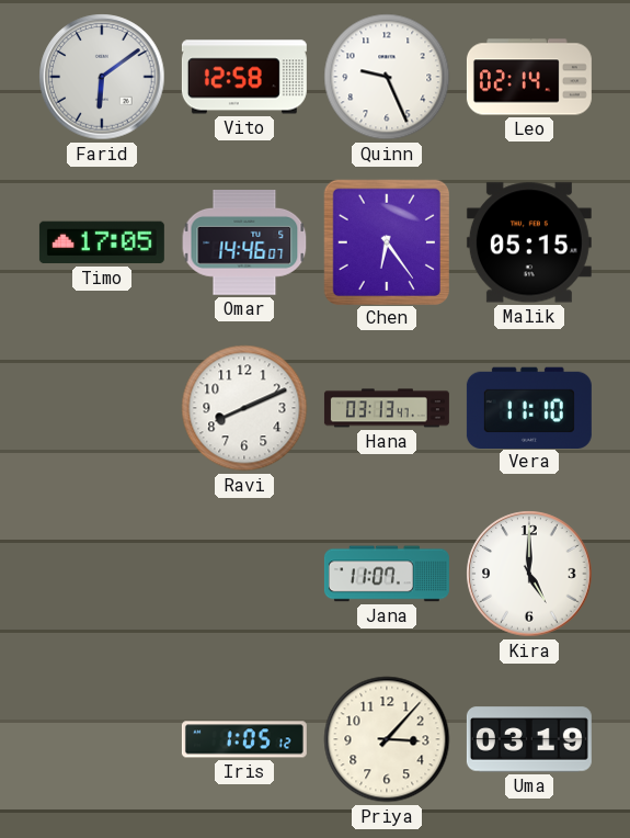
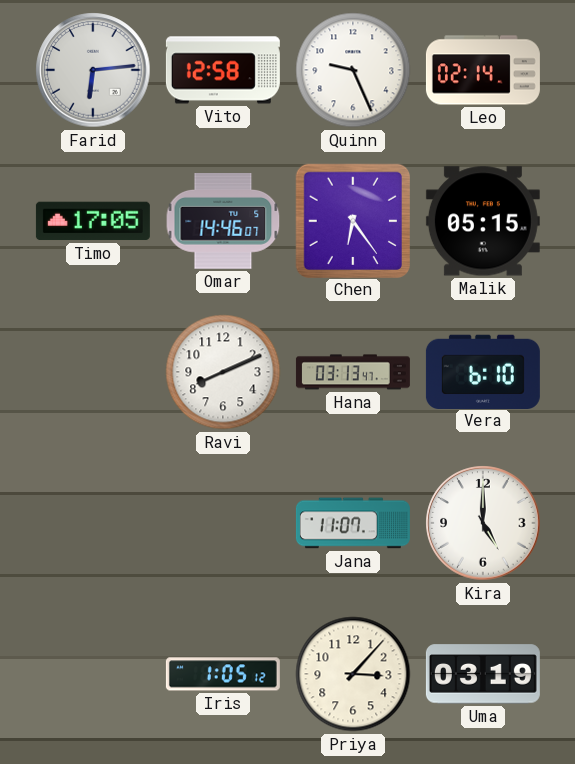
Farid: 6:09 -> 6:14 (93, 70)
Vera: 11:10 -> 6:10 (483, 371)
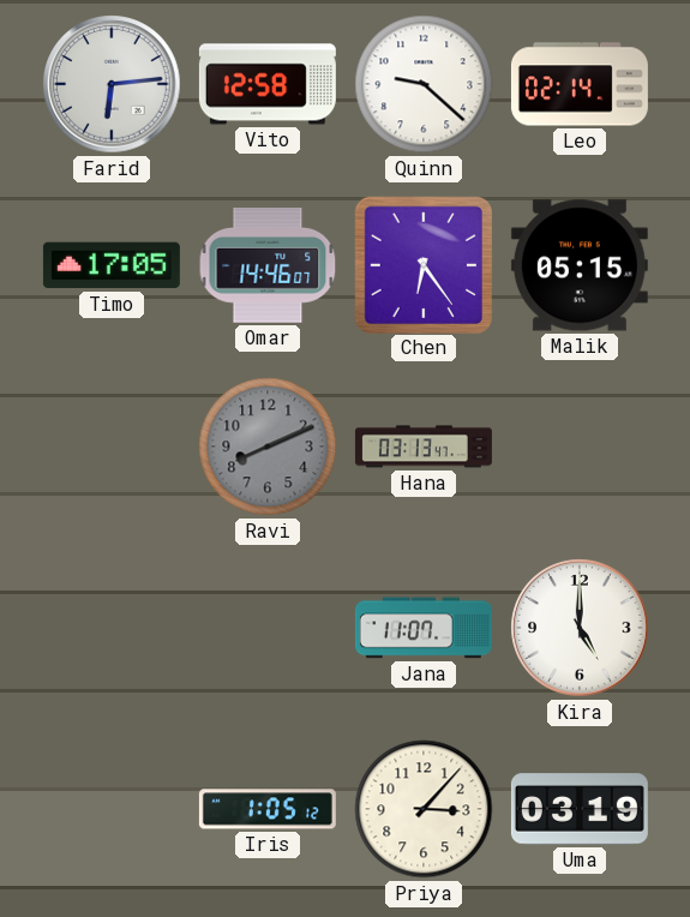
Quinn: 9:26 -> 9:22 (424, 84)
Ravi dial: white -> grey (268, 446)
Vera: 6:10 -> none (483, 371)
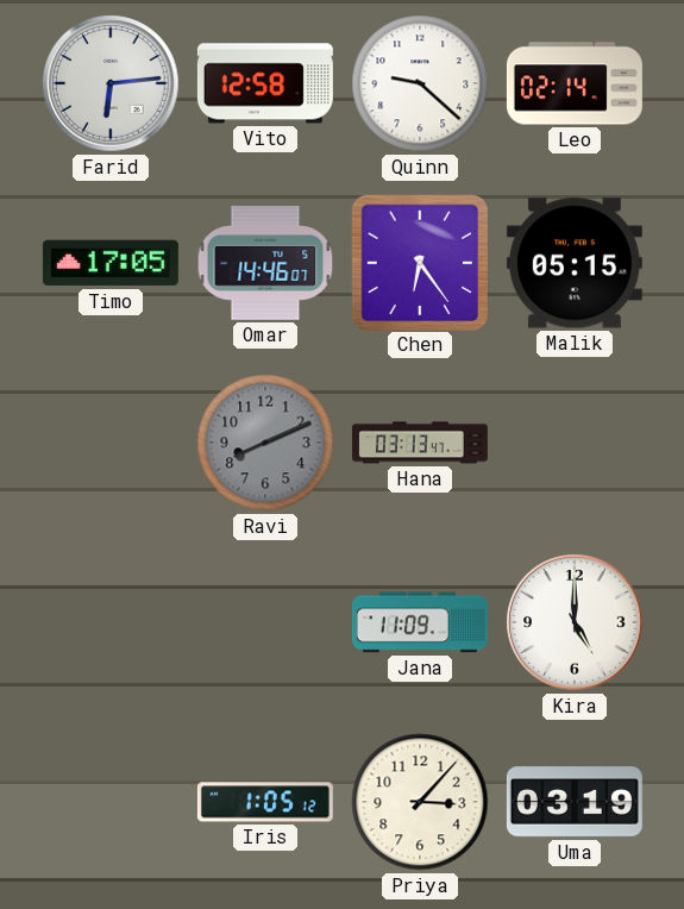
Jana: 11:07 -> 11:09 (420, 622)
